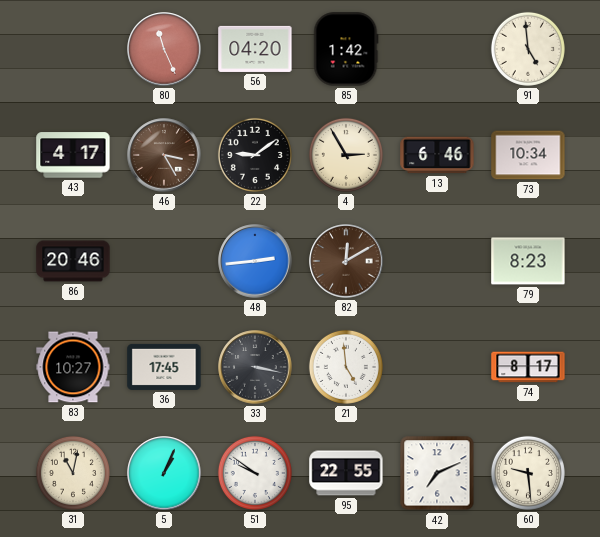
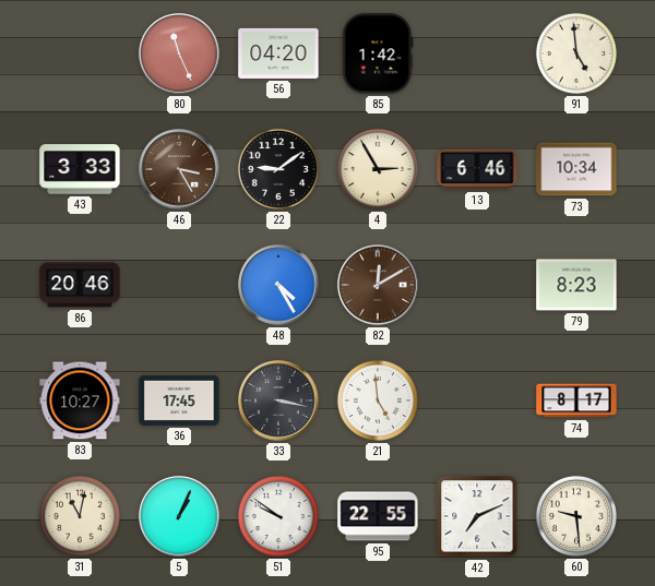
43: 4:17 -> 3:33 (80, 169)
48: 2:44 -> 4:25 (278, 285)
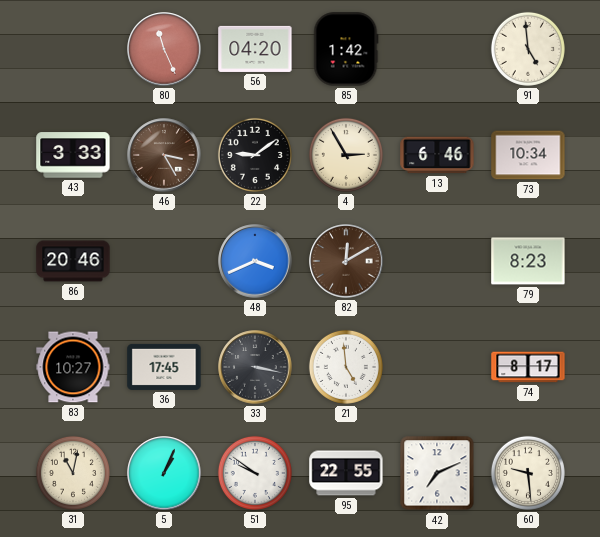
48: 4:25 -> 3:41 (255, 261)
